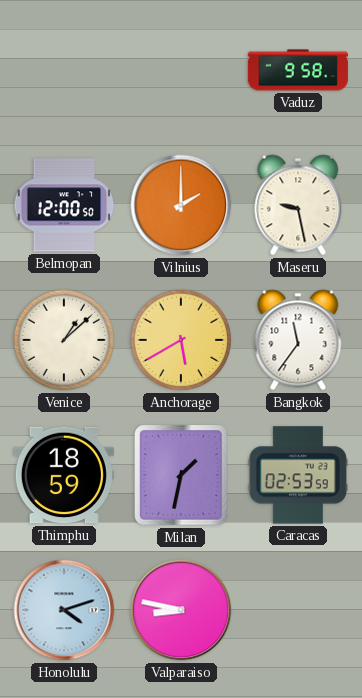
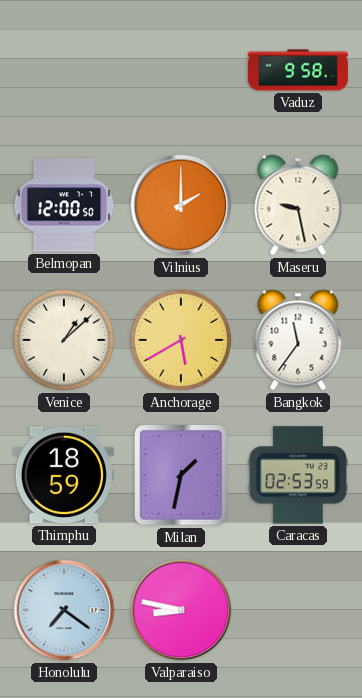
Honolulu: 4:12 -> 7:21 (64, 610)
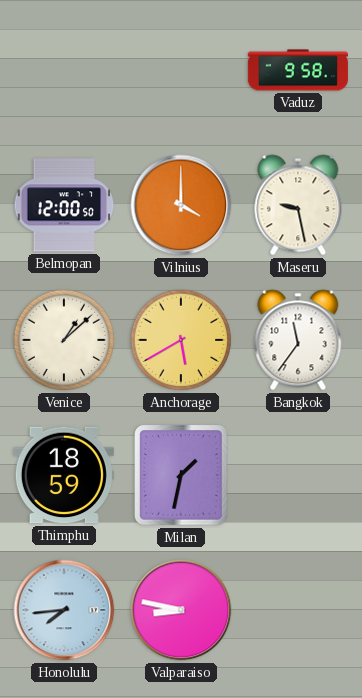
Vilnius: 2:00 -> 4:00 (181, 205)
Caracas: 02:53 -> none (298, 475)
Honolulu: 7:21 -> 7:44 (64, 610)
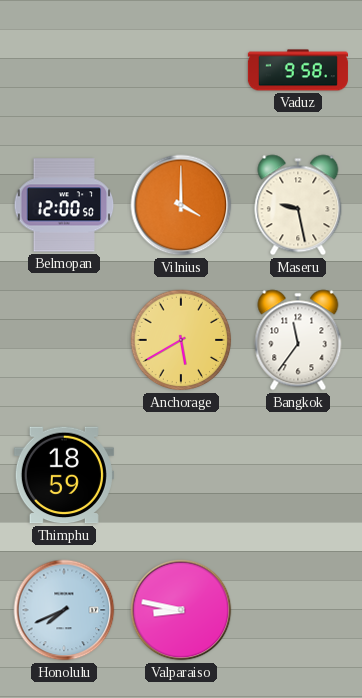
Venice: 1:08 -> none (64, 340)
Milan: 1:32 -> none (181, 475)
Honolulu: 7:44 -> 7:41 (64, 610)
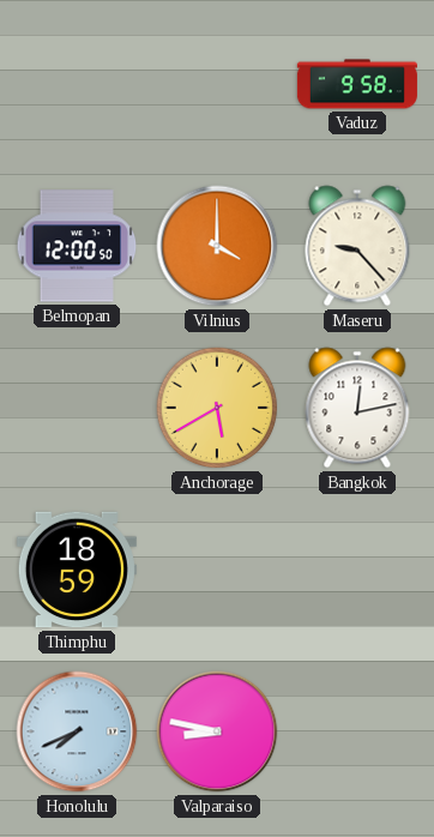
Maseru: 9:28 -> 9:23 (357, 246)
Bangkok: 11:36 -> 12:13 (357, 408)
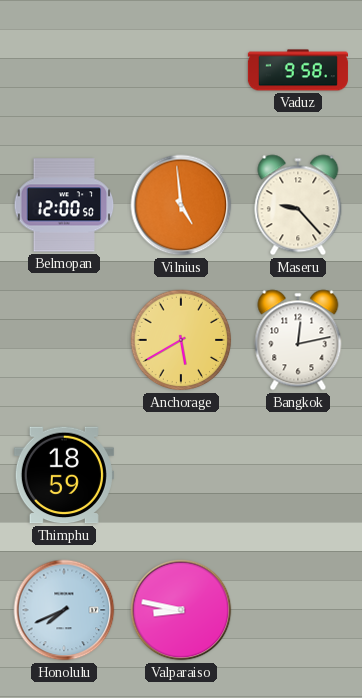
Vilnius: 4:00 -> 4:59 (181, 205)
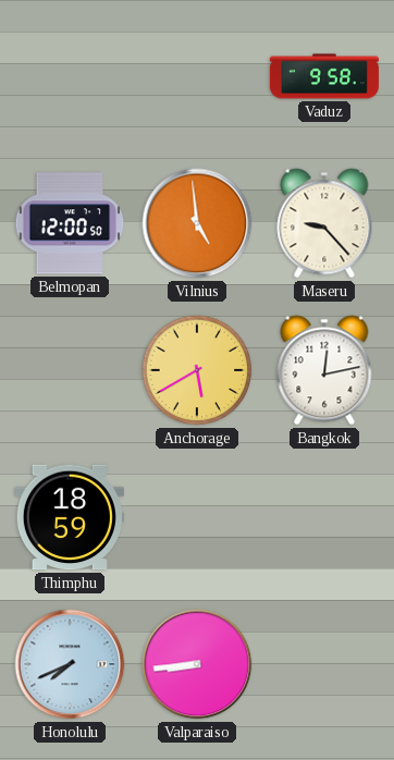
Valparaiso: 8:47 -> 8:44 (197, 664)
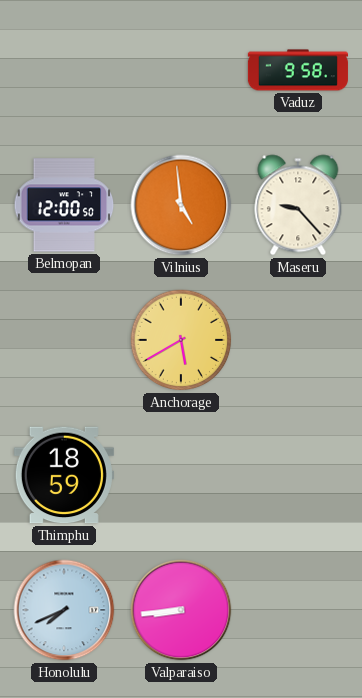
Bangkok: 12:13 -> none (324, 370)
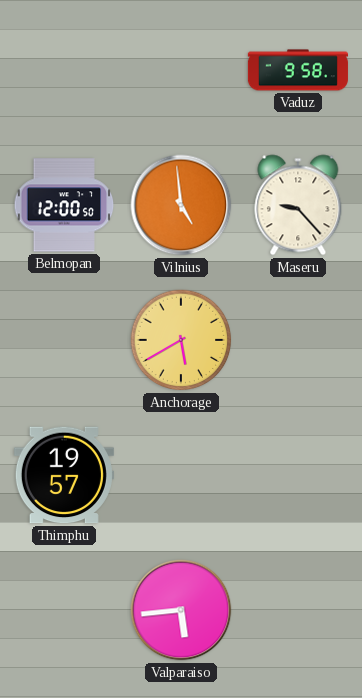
Thimphu: 18:59 -> 19:57 (64, 475)
Honolulu: 7:41 -> none (64, 610)
Valparaiso: 8:44 -> 5:44 (181, 610)
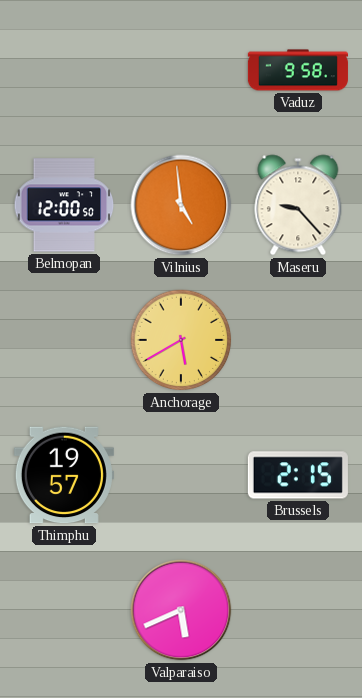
Brussels: none -> 2:15 (298, 475)
Valparaiso: 5:44 -> 5:41 (181, 610)
